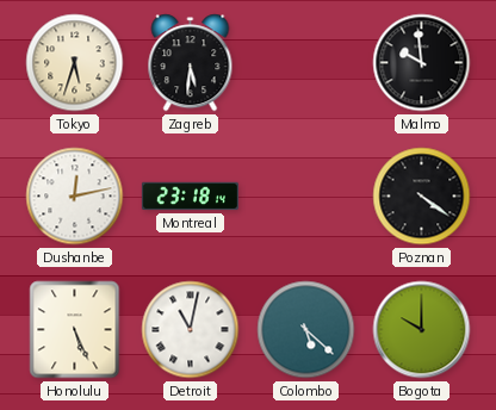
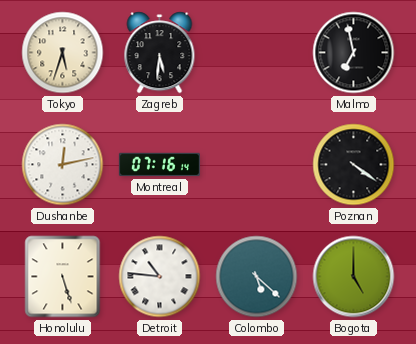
Malmo: 9:59 -> 6:58 (354, 53)
Montreal: 23:18 -> 07:16 (159, 165)
Honolulu: 5:26 -> 5:27 (63, 277)
Detroit: 11:02 -> 10:46 (160, 277)
Bogota: 10:00 -> 5:00 (354, 277)
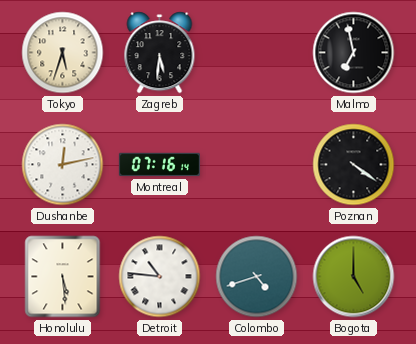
Honolulu: 5:27 -> 5:29 (63, 277)
Colombo: 5:22 -> 4:42 (257, 277)
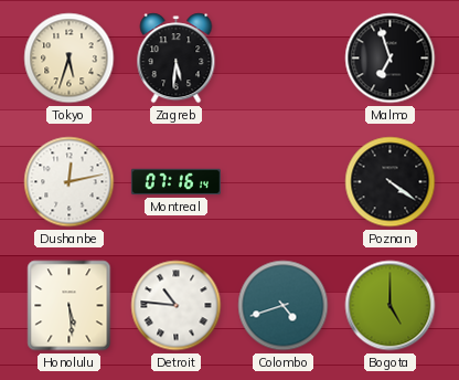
Malmo: 6:58 -> 6:57 (391, 59)
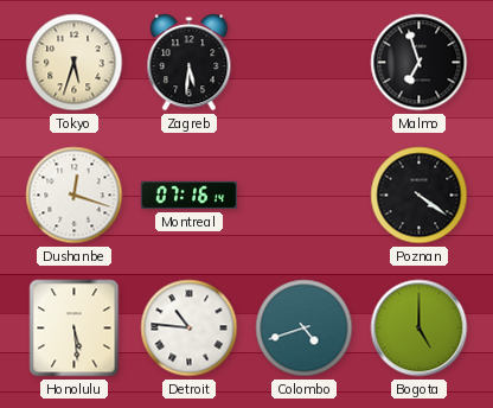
Dushanbe: 12:13 -> 12:18 (75, 196)
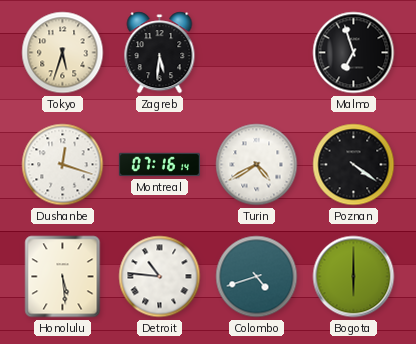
Turin: none -> 4:40 (257, 165)
Bogota: 5:00 -> 6:00 (354, 277)
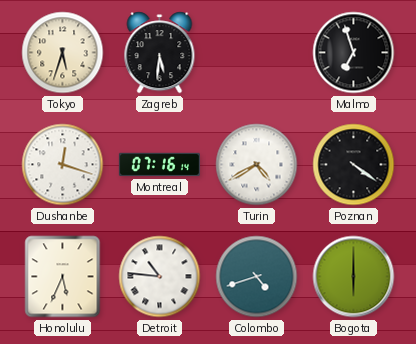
Honolulu: 5:29 -> 5:34 (63, 277)
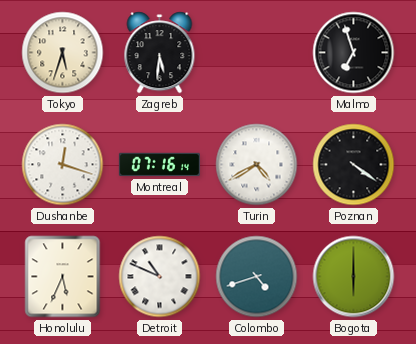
Detroit: 10:46 -> 10:49 (160, 277)
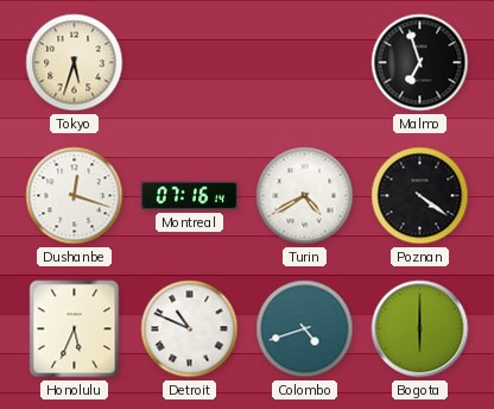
Zagreb: 5:31 -> none (160, 53)
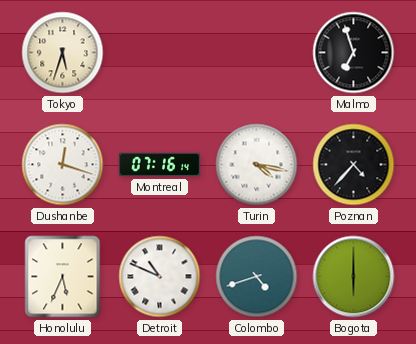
Turin: 4:40 -> 4:17 (257, 165)
Poznan: 4:21 -> 4:37 (354, 165)
